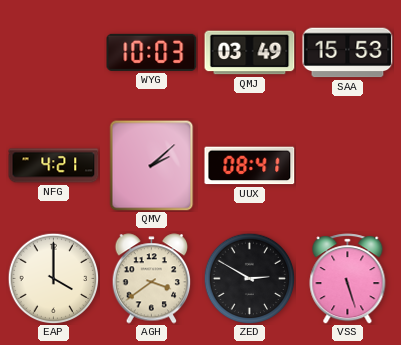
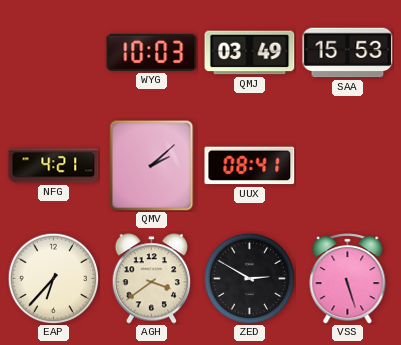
EAP: 4:00 -> 6:37 (53, 278)
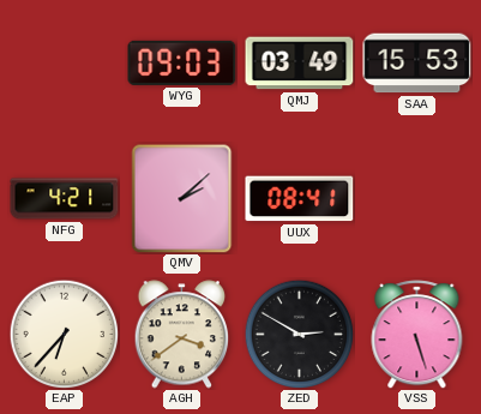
WYG: 10:03 -> 09:03 (182, 62)
